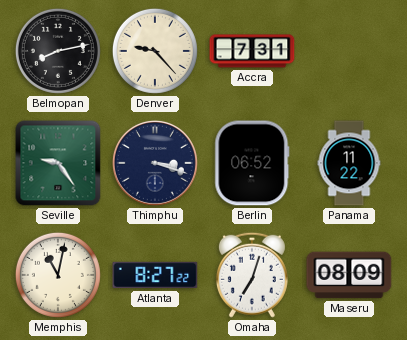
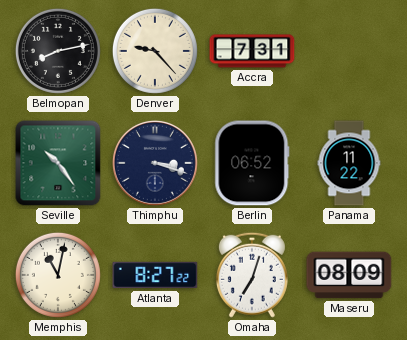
Seville: 9:24 -> 10:24 (58, 163)
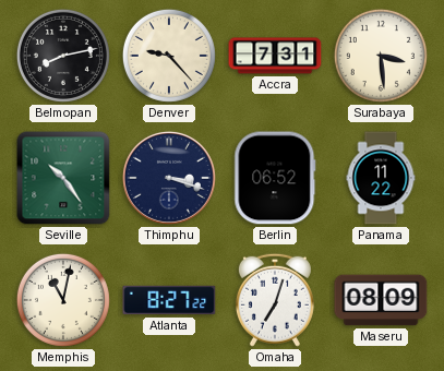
Surabaya: none -> 3:29 (381, 56)
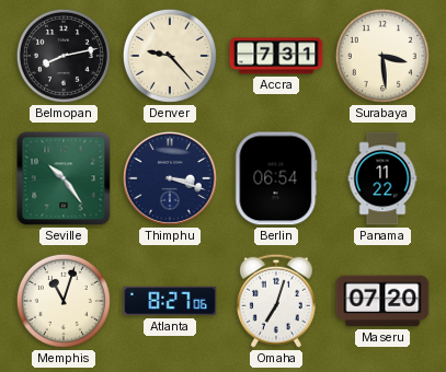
Berlin: 06:52 -> 06:54 (276, 178)
Memphis: 11:02 -> 11:03 (64, 301)
Atlanta: 8:27:22 -> 8:27:06 (170, 301)
Maseru: 08:09 -> 07:20 (382, 301)
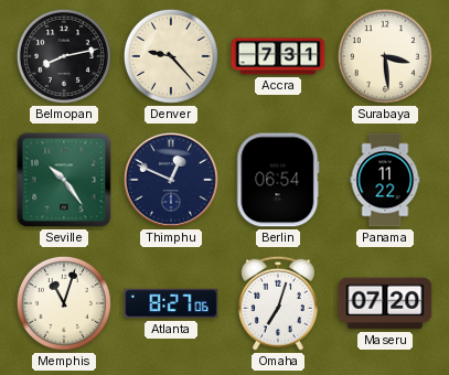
Thimphu: 3:18 -> 12:49 (171, 180)
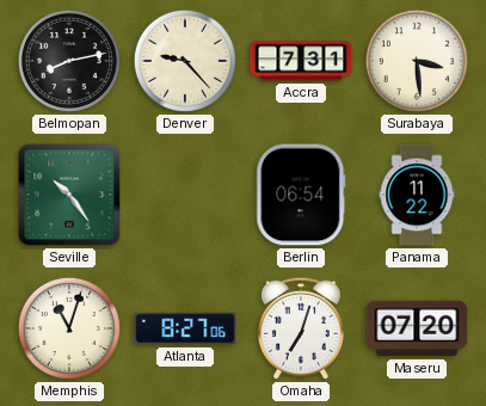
Thimphu: 12:49 -> none (171, 180)
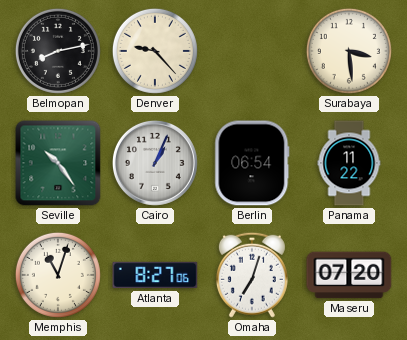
Accra: 7:31 -> none (301, 61)
Cairo: none -> 1:04 (155, 163)
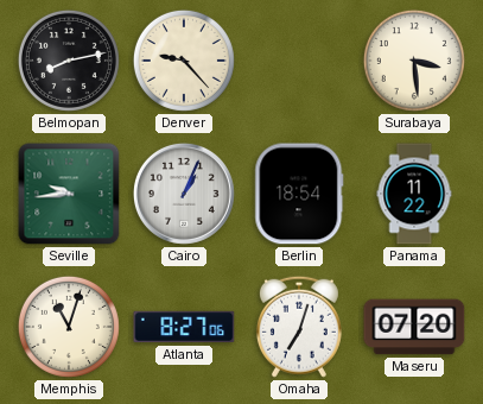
Seville: 10:24 -> 9:44 (69, 194)
Berlin: 06:54 -> 18:54 (299, 194)
